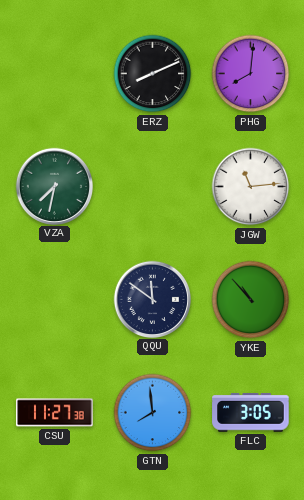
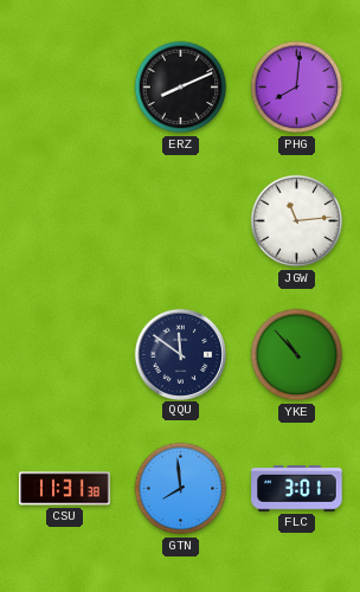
VZA: 7:32 -> none (54, 186)
CSU: 11:27 -> 11:31 (65, 489)
FLC: 3:05 -> 3:01 (297, 489)
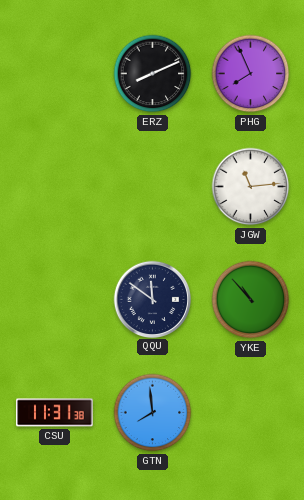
PHG: 8:01 -> 7:56 (251, 74)
FLC: 3:01 -> none (297, 489)
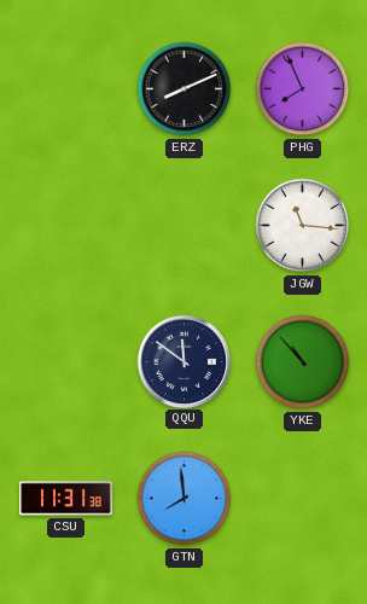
JGW: 11:14 -> 11:16 (303, 226)
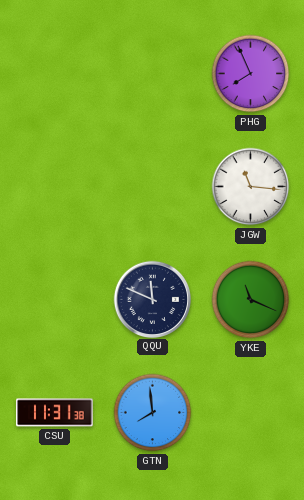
ERZ: 8:11 -> none (185, 89)
QQU: 11:51 -> 11:49 (152, 299)
YKE: 10:53 -> 11:19 (251, 300)
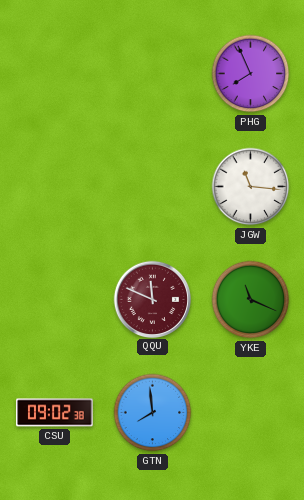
QQU dial: navy -> burgundy (152, 299)
CSU: 11:31 -> 09:02 (55, 413)
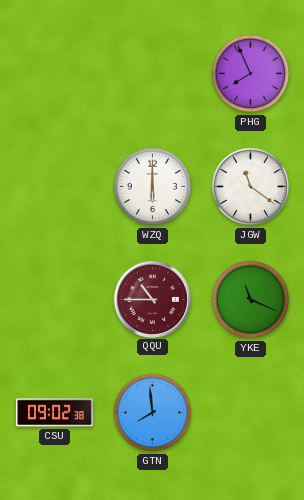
WZQ: none -> 6:00 (153, 187)
JGW: 11:16 -> 11:21 (251, 187)
QQU: 11:49 -> 10:45 (152, 299)
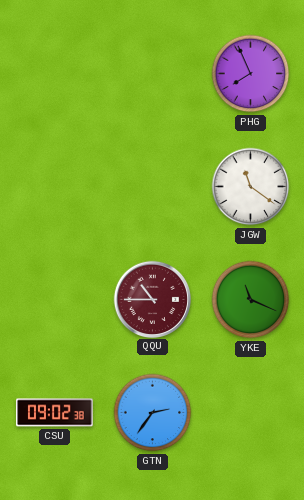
WZQ: 6:00 -> none (153, 187)
GTN: 7:59 -> 2:36 (153, 413)
